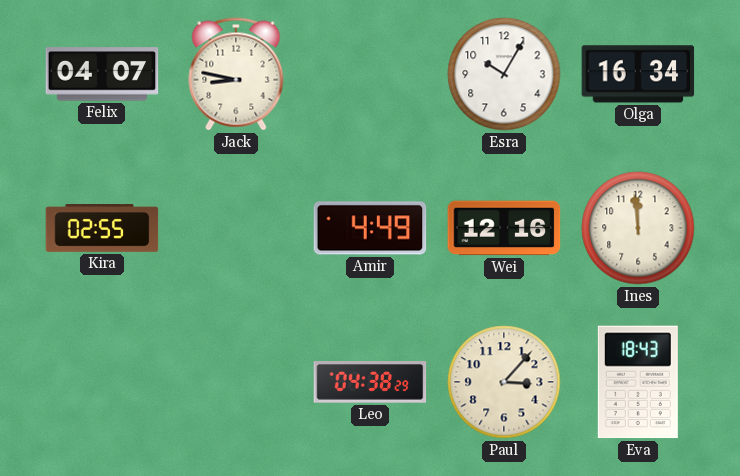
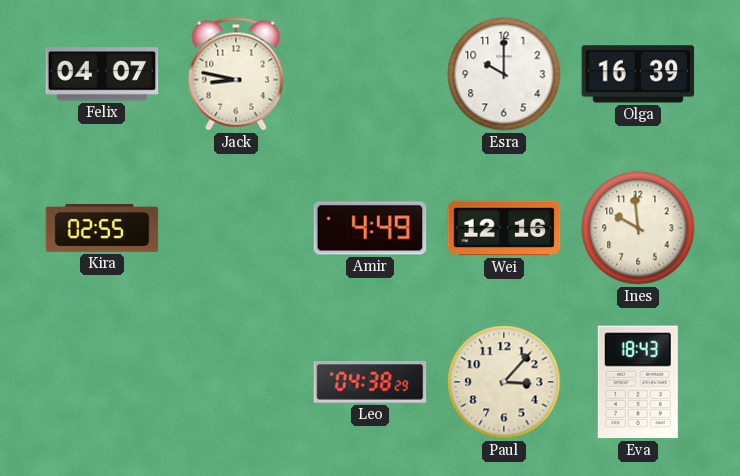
Esra: 10:05 -> 10:00 (504, 74)
Olga: 16:34 -> 16:39 (638, 74)
Ines: 11:59 -> 9:59 (638, 228)
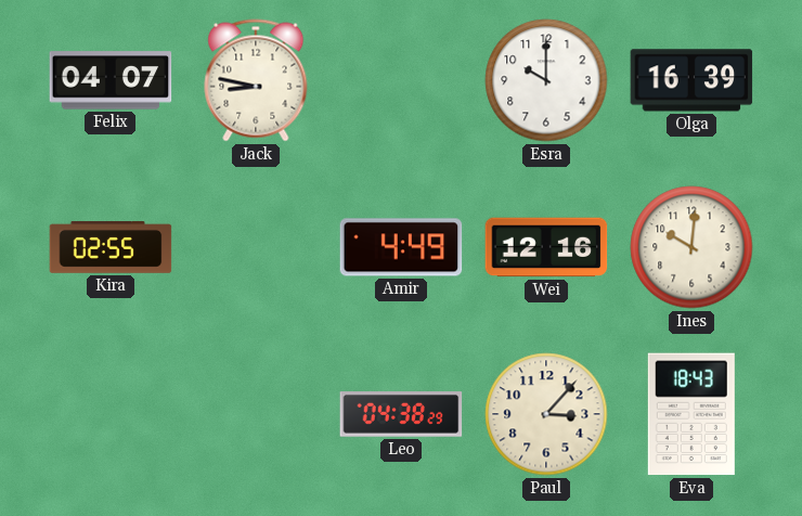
Ines: 9:59 -> 10:01 (691, 247)
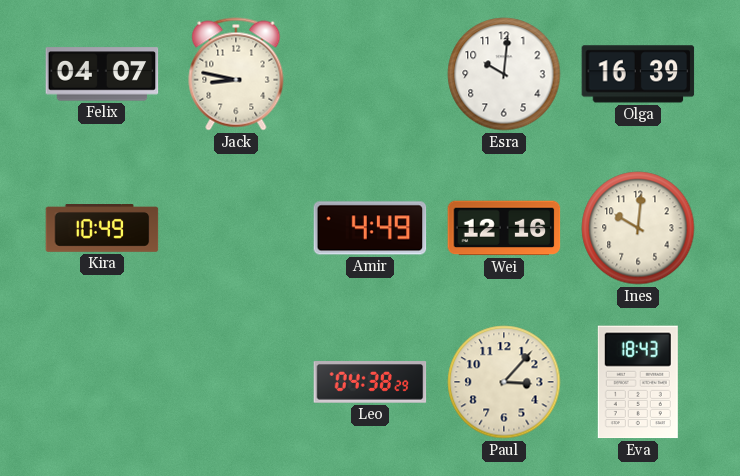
Esra: 10:00 -> 10:01 (504, 74)
Kira: 02:55 -> 10:49 (102, 229)
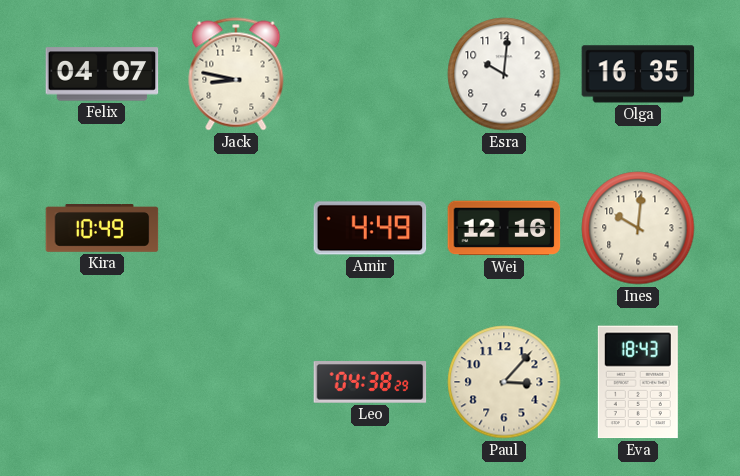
Olga: 16:39 -> 16:35 (638, 74)
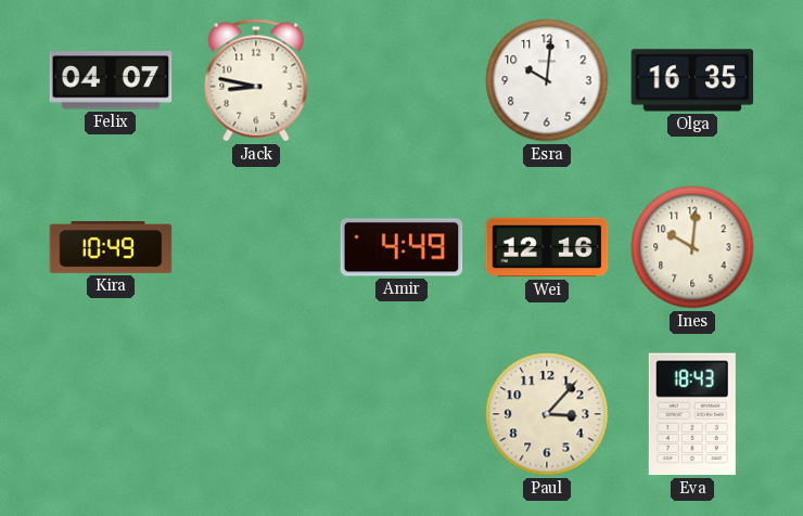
Leo: 04:38 -> none (370, 382)
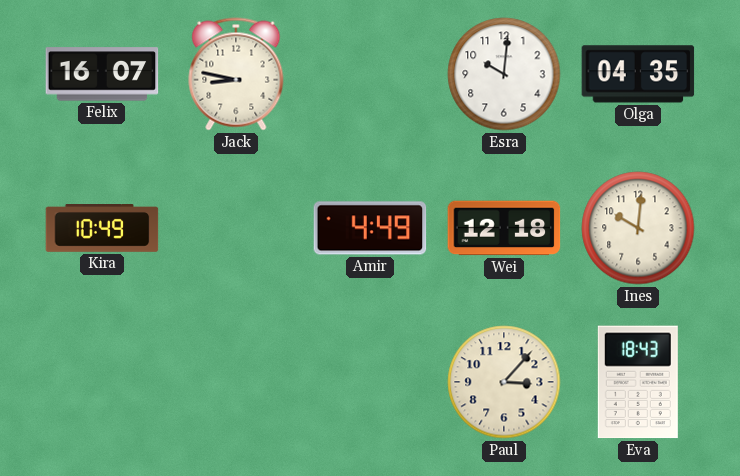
Felix: 04:07 -> 16:07 (102, 74)
Olga: 16:35 -> 04:35 (638, 74)
Wei: 12:16 -> 12:18 (504, 228)
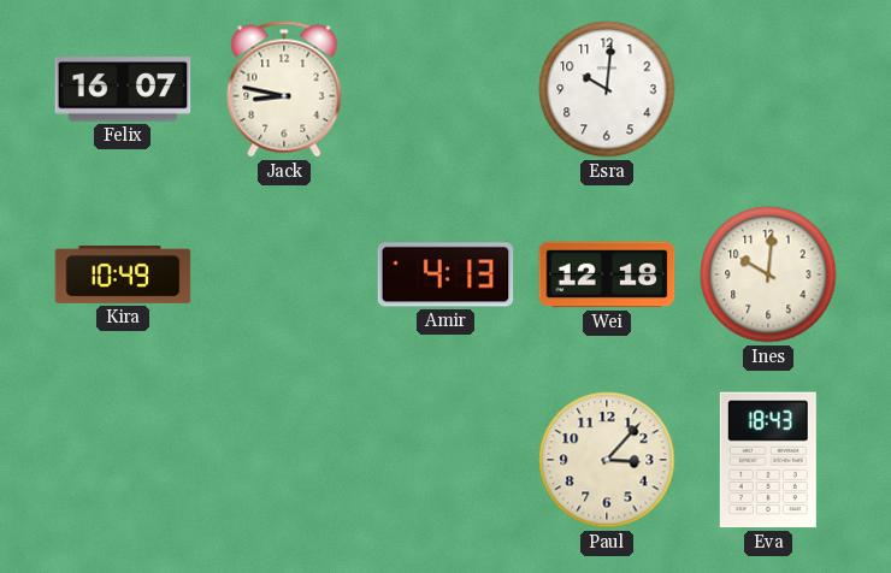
Olga: 04:35 -> none (638, 74)
Amir: 4:49 -> 4:13 (445, 274)
